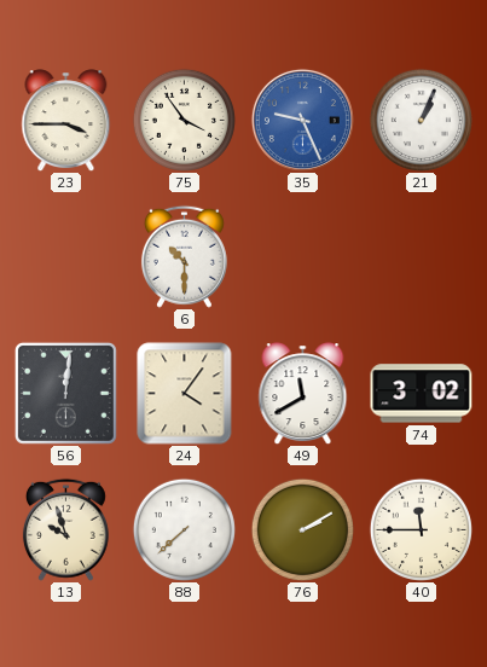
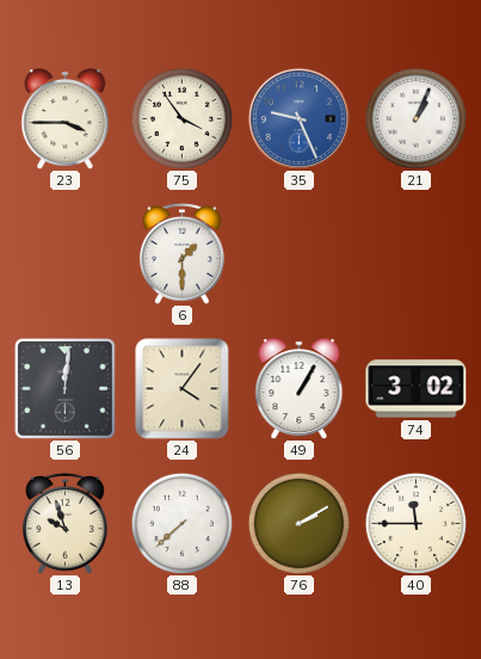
6: 10:30 -> 1:30 (181, 253)
49: 11:40 -> 1:05 (300, 388)
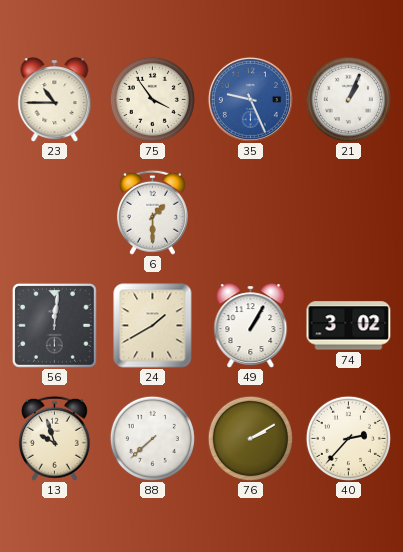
23: 3:45 -> 10:45 (55, 99)
24: 4:06 -> 1:40 (153, 326)
40: 11:45 -> 2:37 (348, 438)
